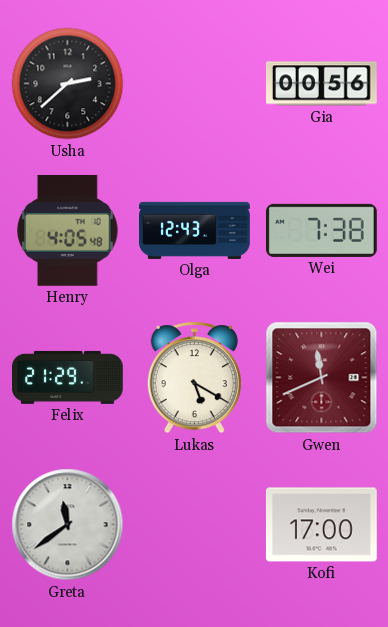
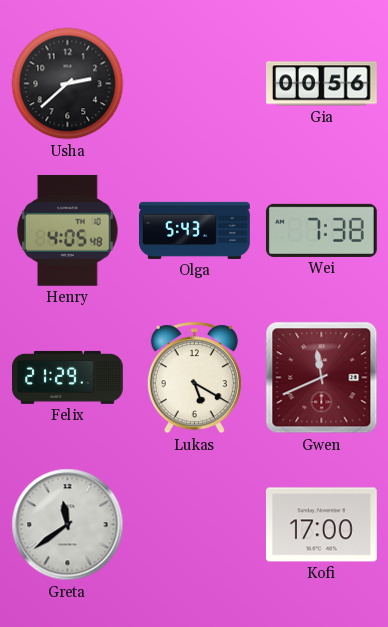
Olga: 12:43 -> 5:43 (195, 230)
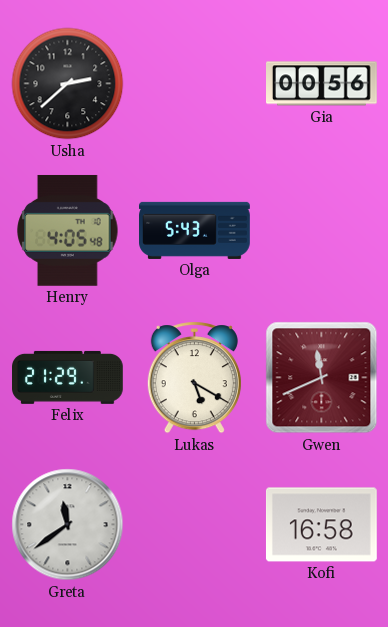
Wei: 7:38 -> none (321, 230)
Kofi: 17:00 -> 16:58 (321, 525)
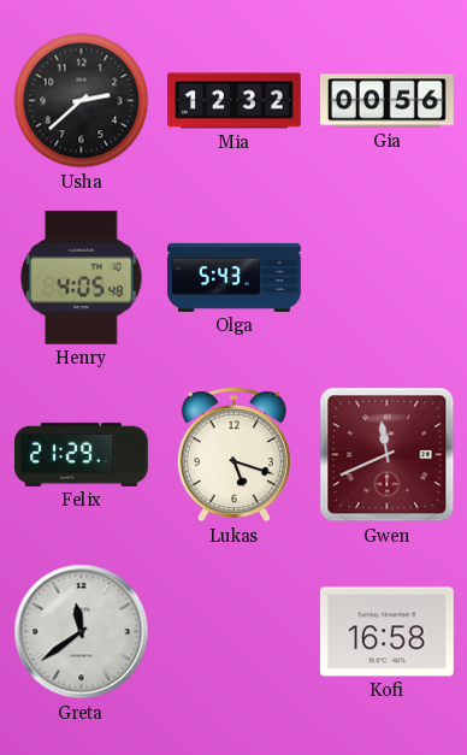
Mia: none -> 12:32 (235, 101)
Lukas: 5:20 -> 5:18 (233, 455)
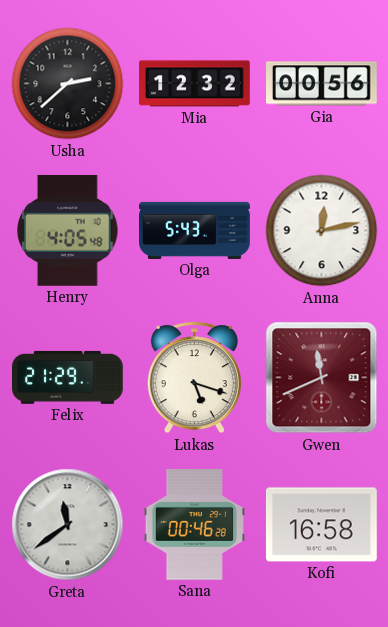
Anna: none -> 12:13 (322, 231)
Sana: none -> 00:46 (194, 525)
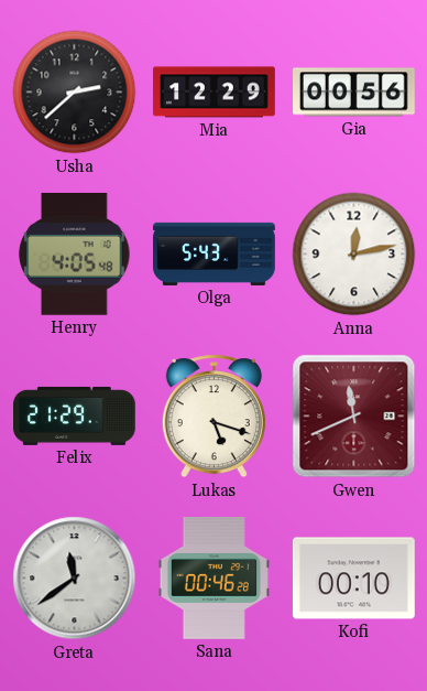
Mia: 12:32 -> 12:29 (215, 93)
Kofi: 16:58 -> 00:10 (353, 579)
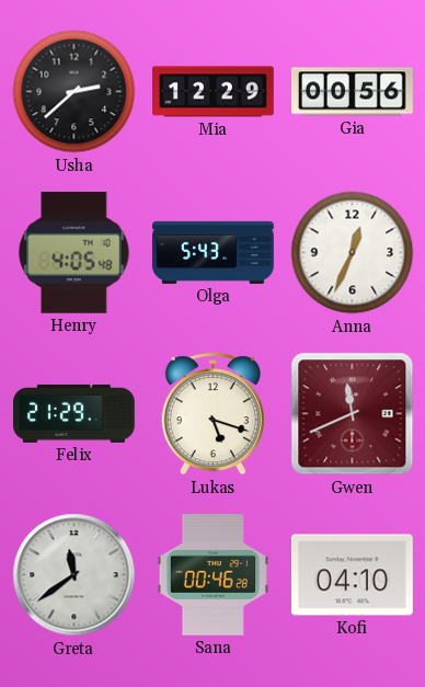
Anna: 12:13 -> 12:34 (353, 253)
Kofi: 00:10 -> 04:10 (352, 575)
